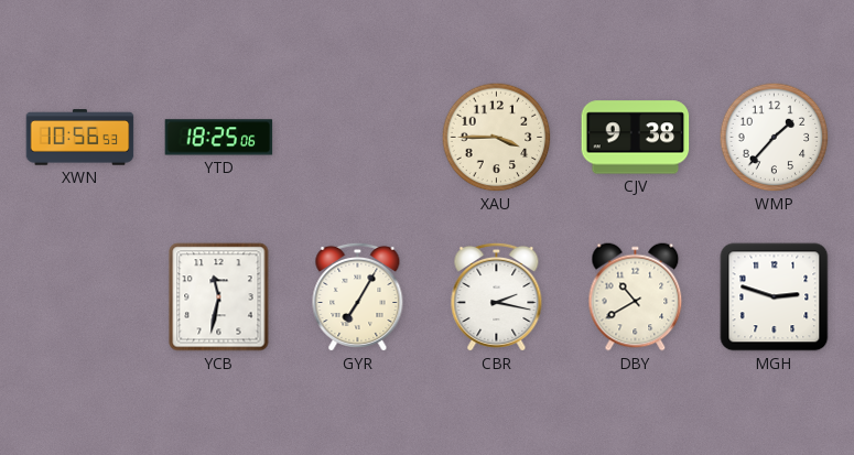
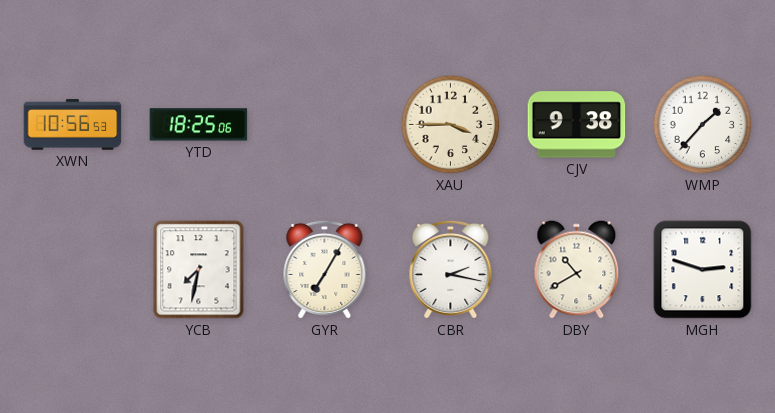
YCB: 11:32 -> 7:32 (199, 270)
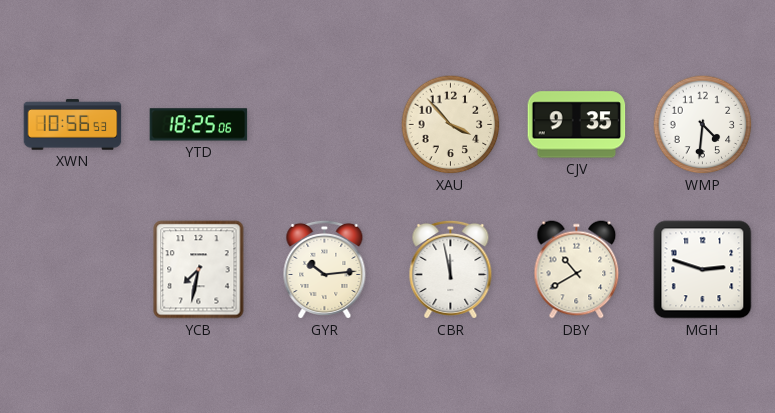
XAU: 3:45 -> 3:53 (451, 125)
CJV: 9:38 -> 9:35 (577, 125)
WMP: 1:37 -> 4:31 (703, 125)
GYR: 7:05 -> 10:14 (325, 269)
CBR: 2:17 -> 11:58 (451, 269)
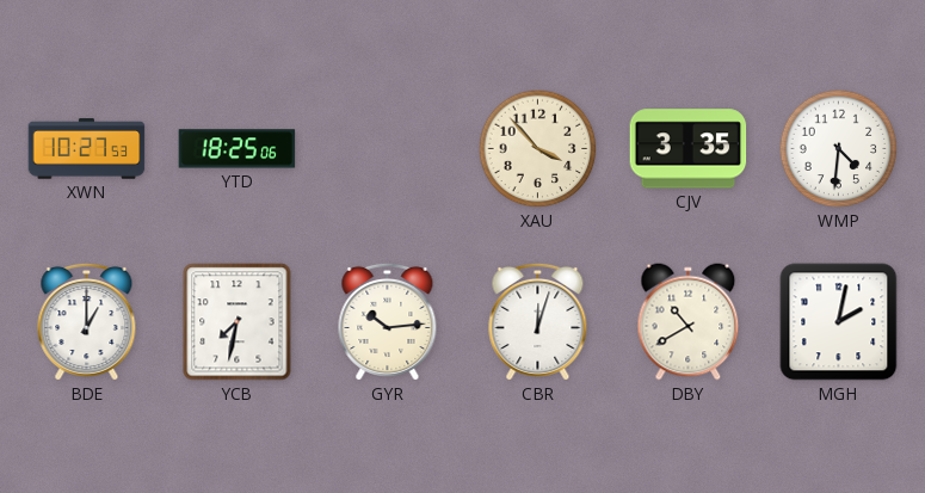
XWN: 10:56 -> 10:27 (87, 149)
CJV: 9:35 -> 3:35 (689, 149)
BDE: none -> 1:00 (87, 321)
CBR: 11:58 -> 12:03 (538, 321)
MGH: 2:48 -> 2:02 (839, 322)
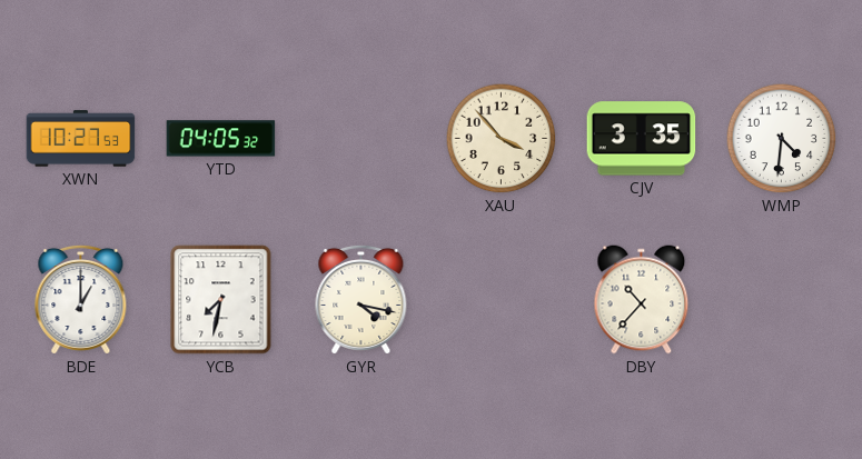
YTD: 18:25 -> 04:05 (221, 139)
GYR: 10:14 -> 4:17 (361, 299)
CBR: 12:03 -> none (538, 321)
DBY: 10:40 -> 10:37 (642, 300)
MGH: 2:02 -> none (839, 322)
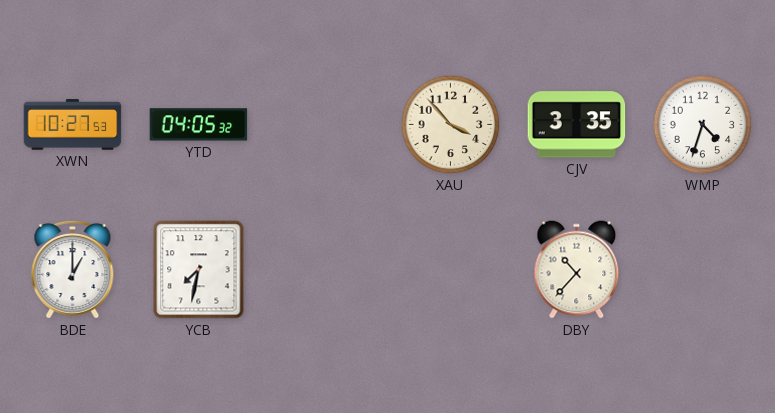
WMP: 4:31 -> 4:33 (703, 125)
GYR: 4:17 -> none (361, 299)
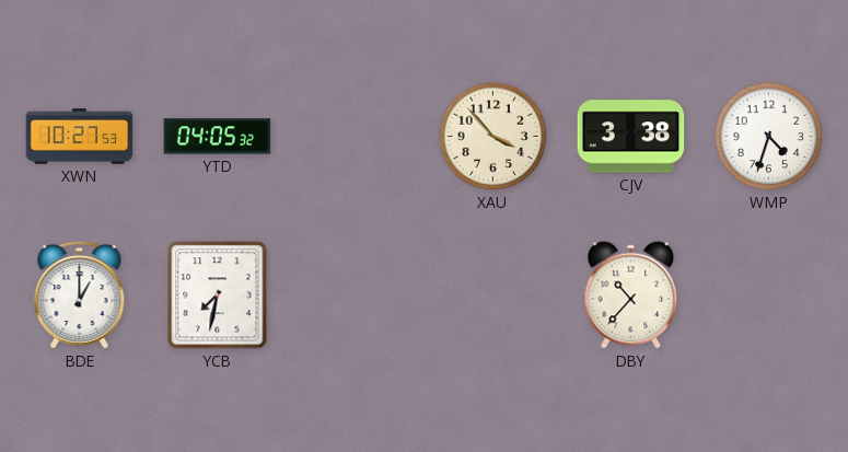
CJV: 3:35 -> 3:38 (631, 137)
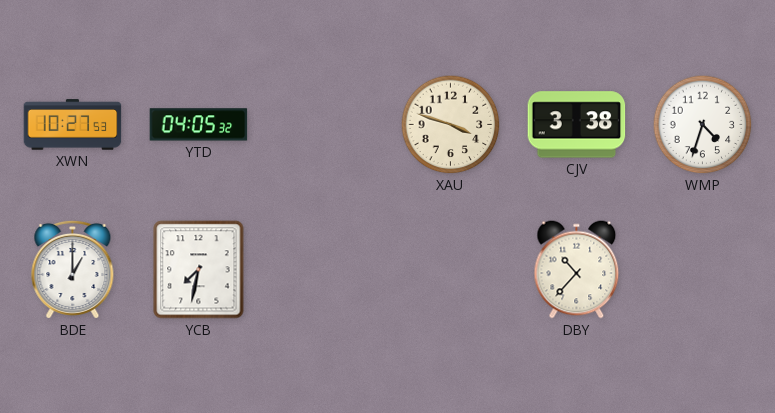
XAU: 3:53 -> 3:48 (451, 125)
